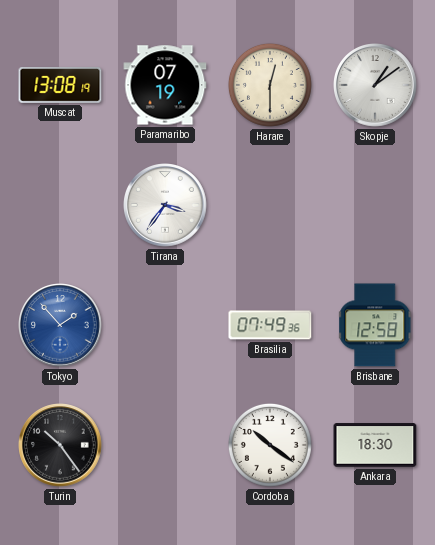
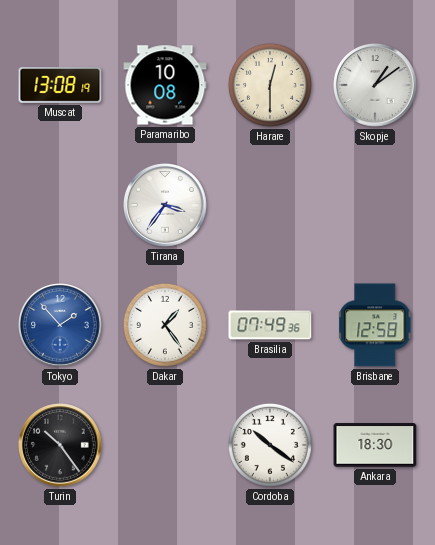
Paramaribo: 07:19 -> 10:08 (165, 85)
Dakar: none -> 1:24 (165, 325)
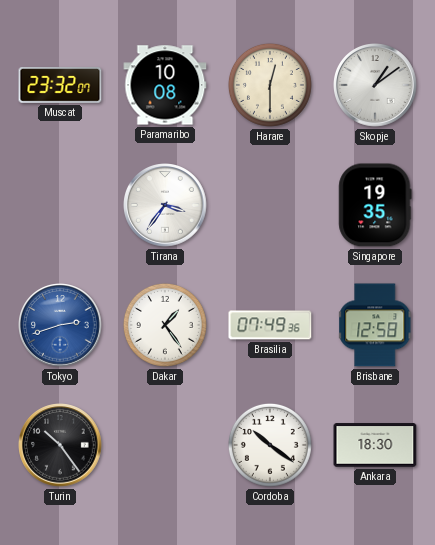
Muscat: 13:08 -> 23:32 (60, 86)
Singapore: none -> 19:35 (375, 205)
Tokyo: 1:53 -> 2:42 (60, 325)
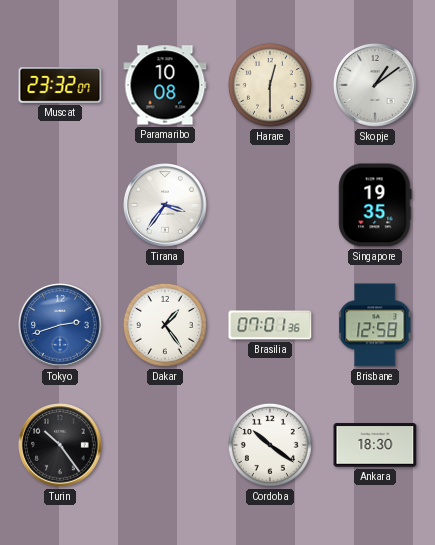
Brasilia: 07:49 -> 07:01 (270, 325)
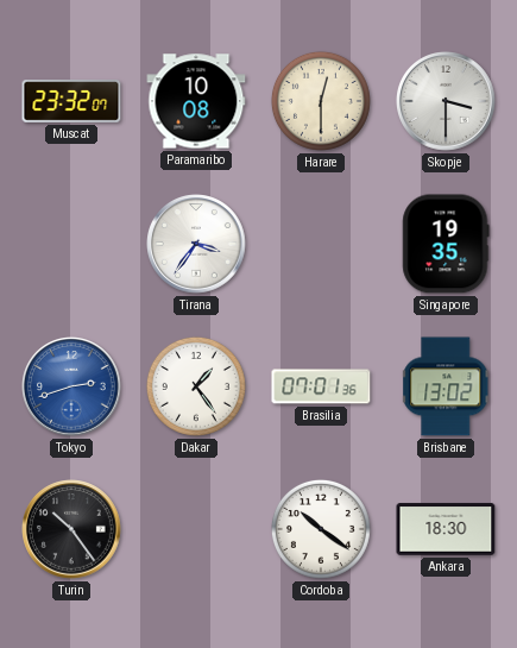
Skopje: 1:09 -> 3:30 (446, 101)
Brisbane: 12:58 -> 13:02 (447, 386)
